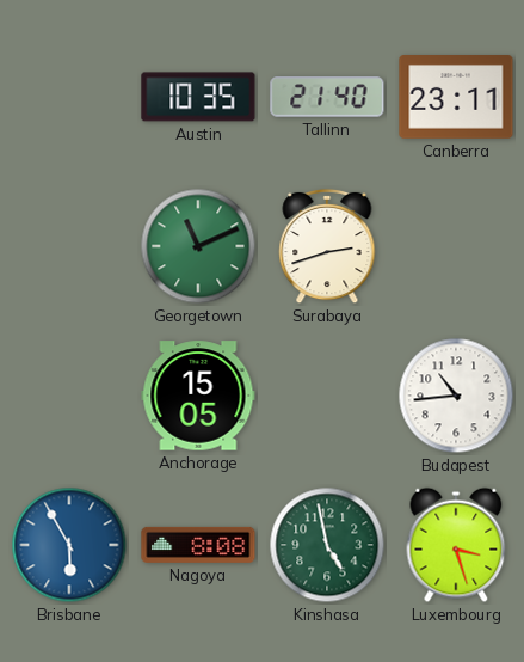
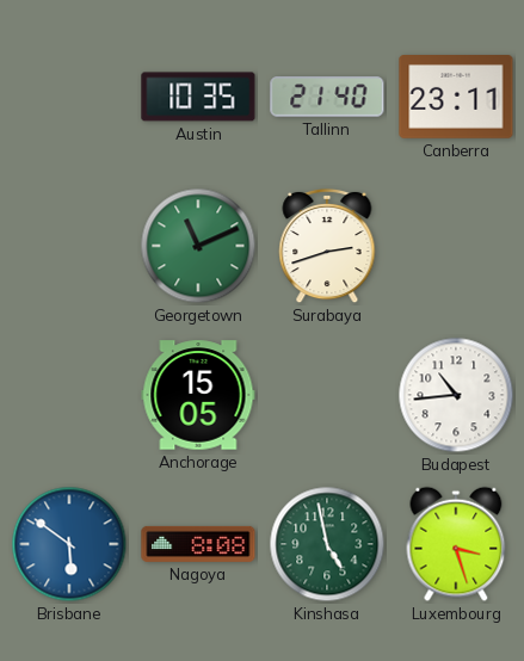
Brisbane: 5:55 -> 5:51 (69, 544)
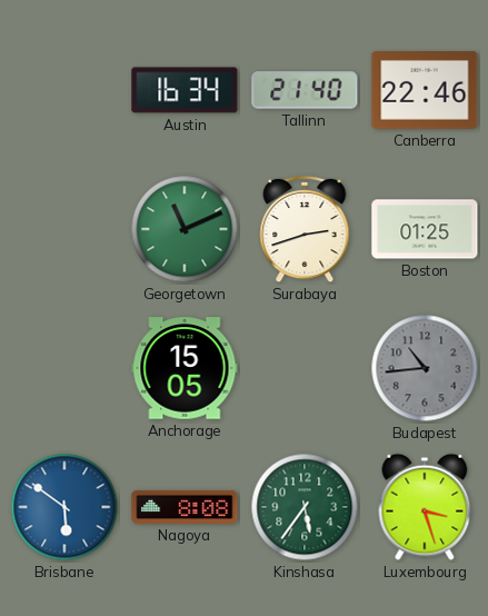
Austin: 10:35 -> 16:34 (185, 90)
Canberra: 23:11 -> 22:46 (425, 91)
Boston: none -> 01:25 (425, 229)
Budapest dial: white -> grey (425, 368)
Kinshasa: 4:58 -> 5:36 (305, 507)
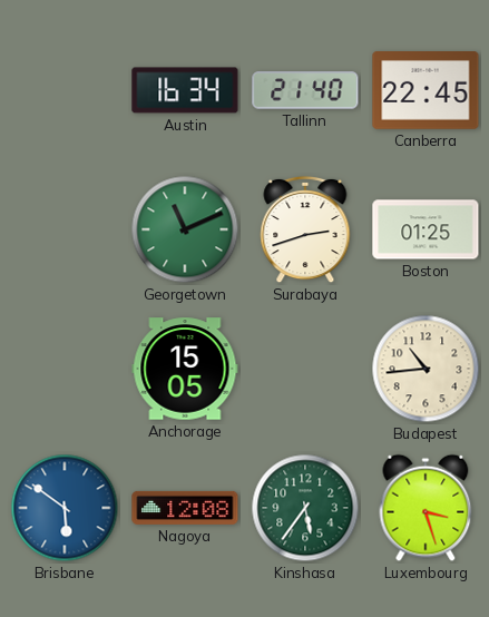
Canberra: 22:46 -> 22:45 (426, 91)
Budapest dial: grey -> cream (426, 369)
Nagoya: 8:08 -> 12:08 (185, 508)
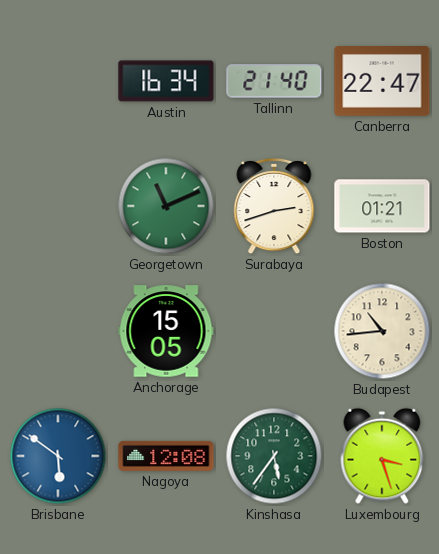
Canberra: 22:45 -> 22:47 (382, 82)
Boston: 01:25 -> 01:21 (382, 206)
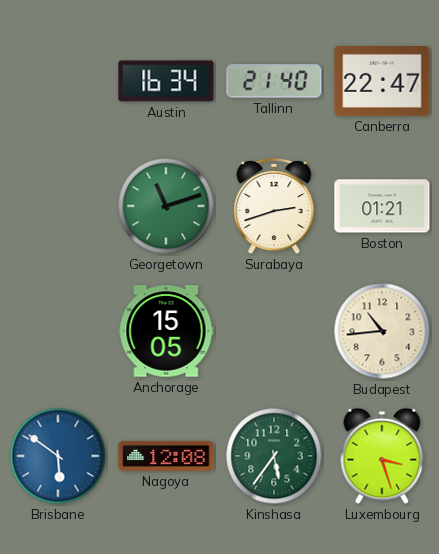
Georgetown: 11:11 -> 11:12 (166, 206)
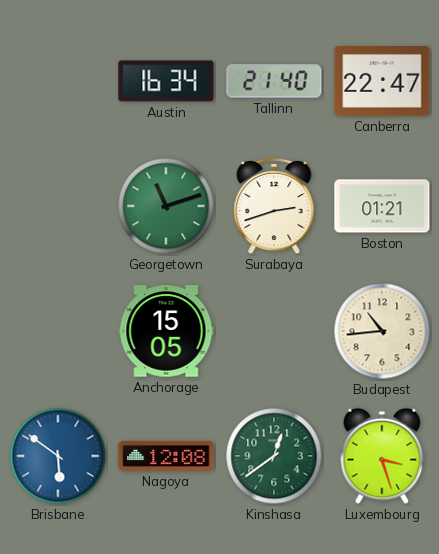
Kinshasa: 5:36 -> 12:39 (274, 456)
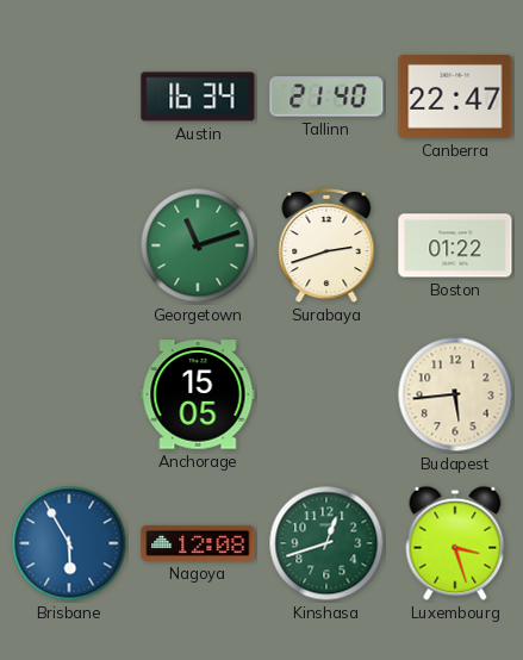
Boston: 01:21 -> 01:22 (455, 245)
Budapest: 10:44 -> 5:44 (455, 394)
Brisbane: 5:51 -> 5:55 (69, 543)
Kinshasa: 12:39 -> 12:42 (326, 543)
